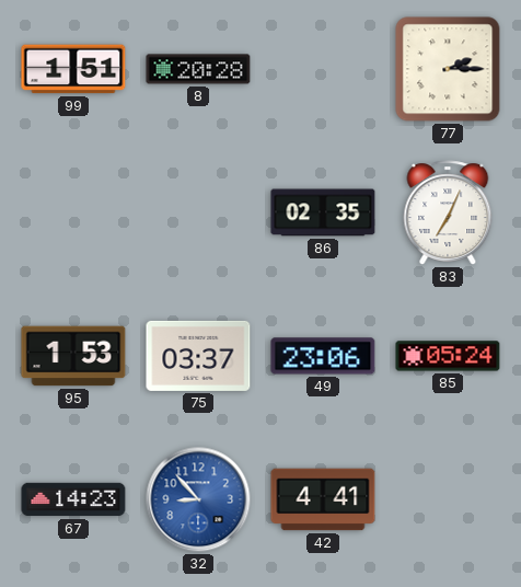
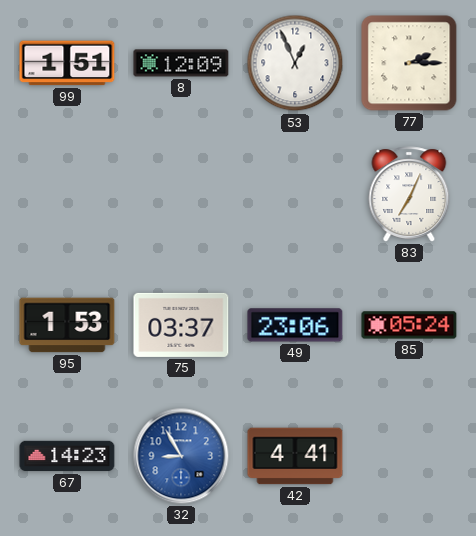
8: 20:28 -> 12:09 (181, 63)
53: none -> 12:56 (295, 63)
86: 02:35 -> none (323, 212)
32: 8:53 -> 8:55 (181, 456)
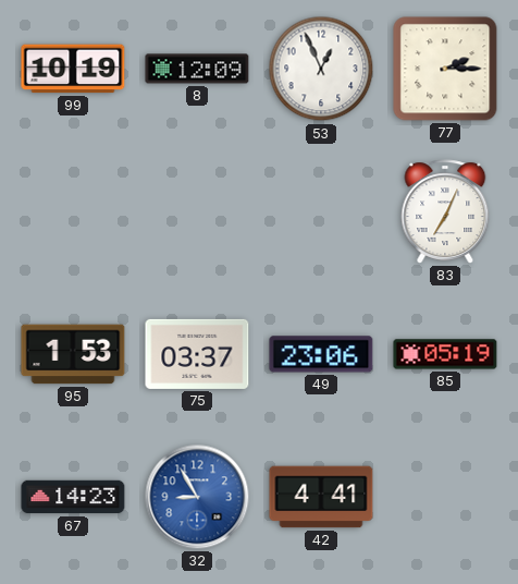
99: 1:51 -> 10:19 (73, 69)
85: 05:24 -> 05:19 (445, 354)
